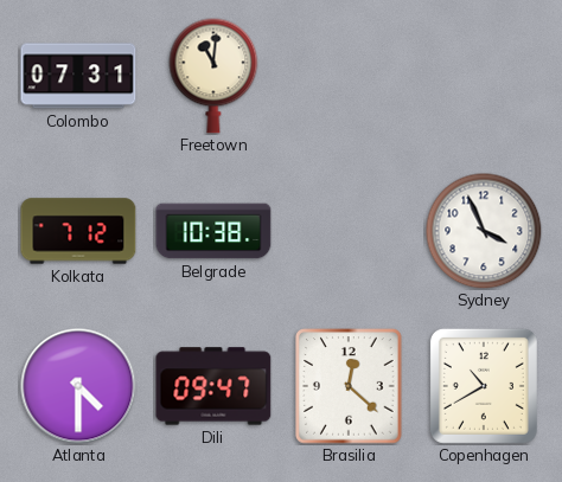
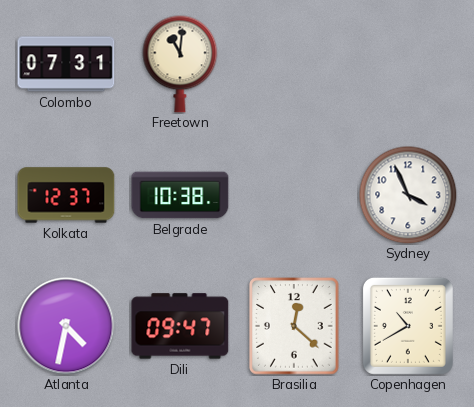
Kolkata: 7:12 -> 12:37 (66, 195)
Atlanta: 4:30 -> 4:32 (66, 326)
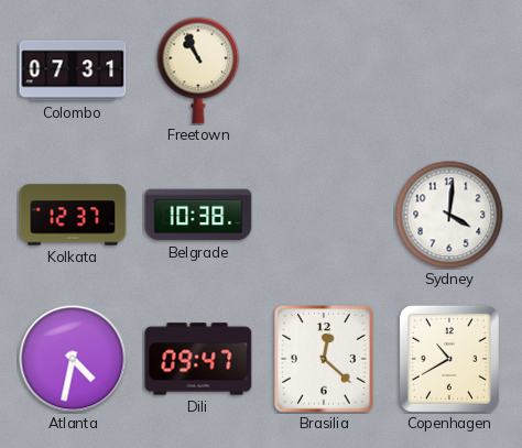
Freetown: 11:01 -> 10:56 (198, 70)
Sydney: 3:56 -> 4:01 (449, 215)
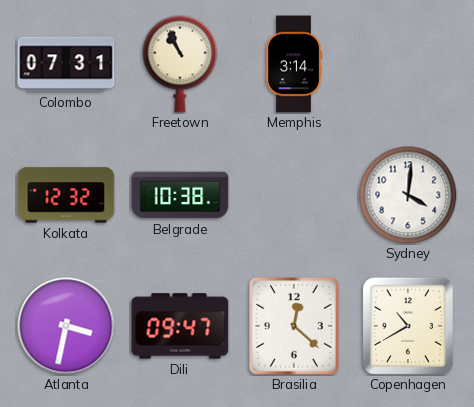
Memphis: none -> 3:14 (294, 64)
Kolkata: 12:37 -> 12:32 (66, 195)
Atlanta: 4:32 -> 3:32 (66, 326)
